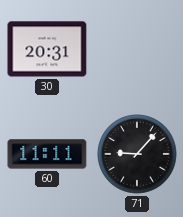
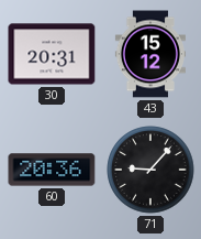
43: none -> 15:12 (150, 54)
60: 11:11 -> 20:36 (52, 170)
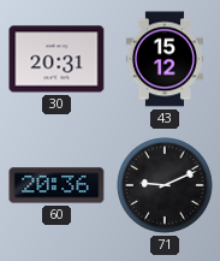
71: 9:07 -> 9:11 (165, 185)
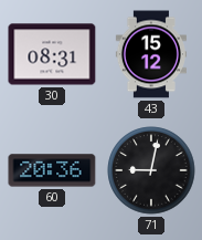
30: 20:31 -> 08:31 (52, 54)
71: 9:11 -> 9:02 (151, 170)
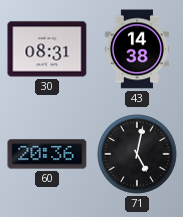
43: 15:12 -> 14:38 (137, 49)
71: 9:02 -> 5:02 (137, 154)
